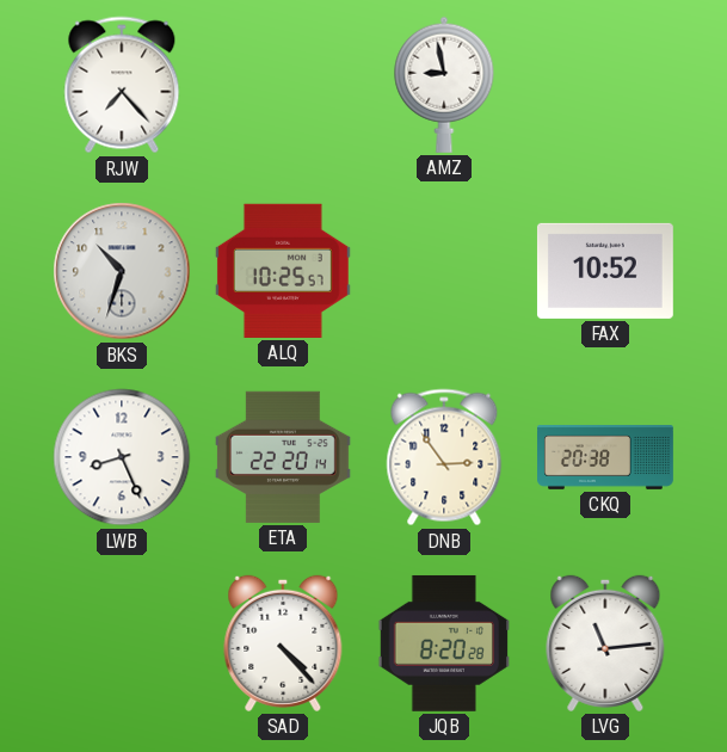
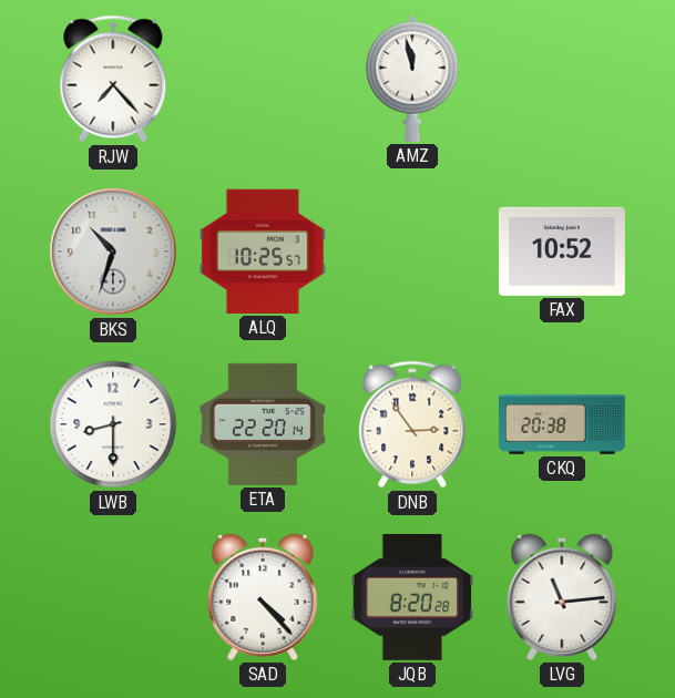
AMZ: 8:58 -> 11:58 (412, 79)
LWB: 8:26 -> 8:30 (113, 424)
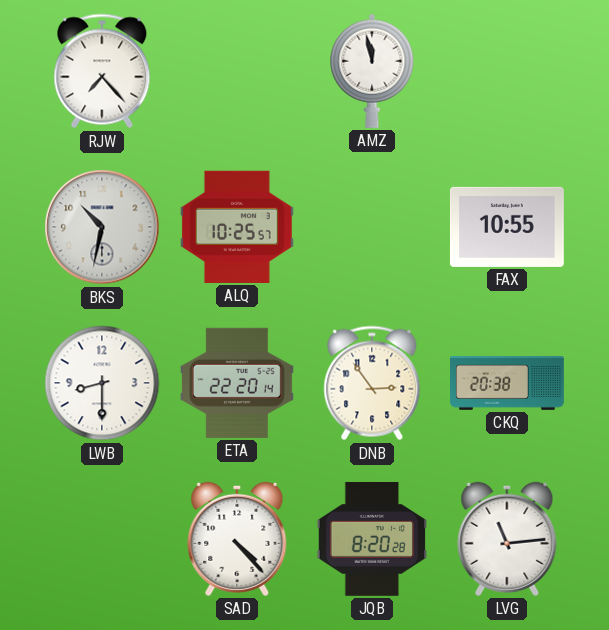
BKS: 10:33 -> 10:32 (102, 227)
FAX: 10:52 -> 10:55 (507, 227)
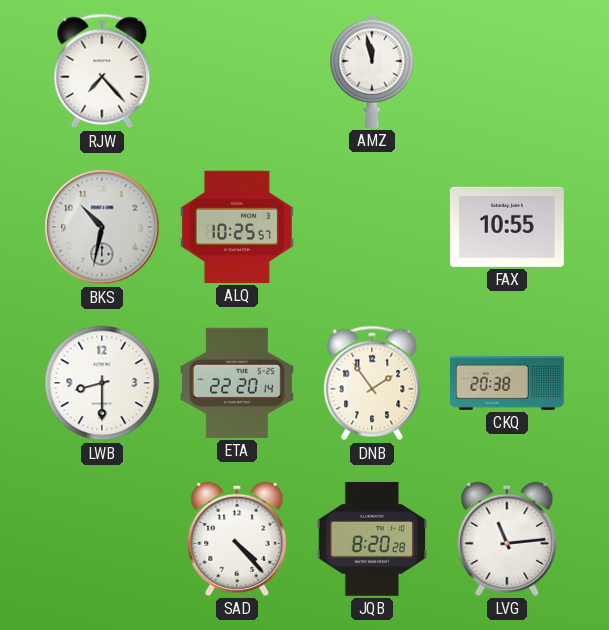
DNB: 2:54 -> 1:54 (372, 383)
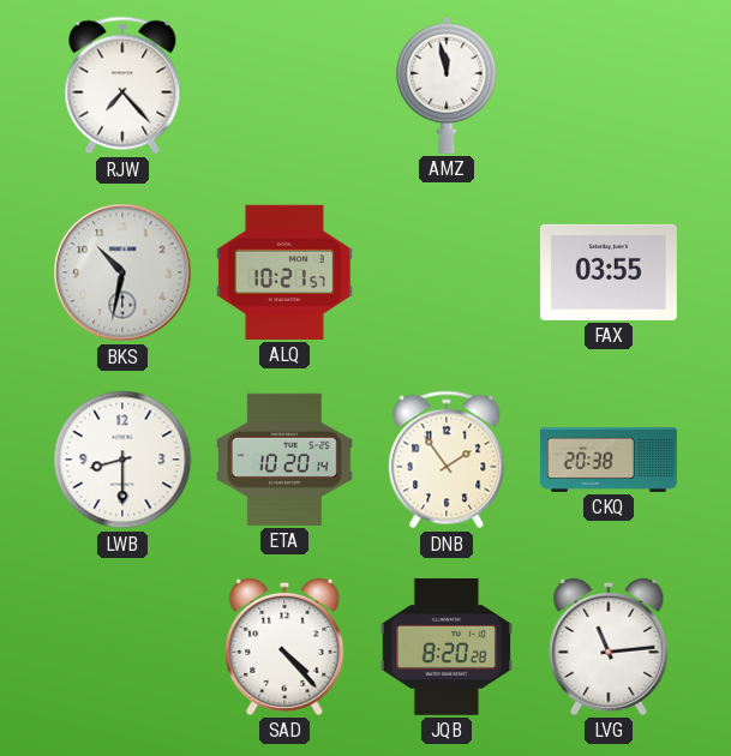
ALQ: 10:25 -> 10:21 (284, 272)
FAX: 10:55 -> 03:55 (609, 272)
ETA: 22:20 -> 10:20 (284, 460)
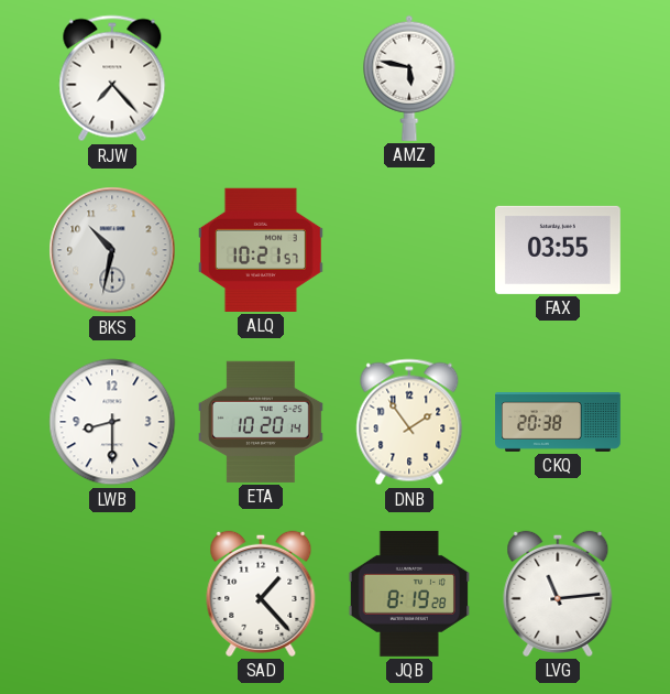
AMZ: 11:58 -> 5:47 (409, 78)
SAD: 4:23 -> 1:23 (261, 594)
JQB: 8:20 -> 8:19 (408, 594)
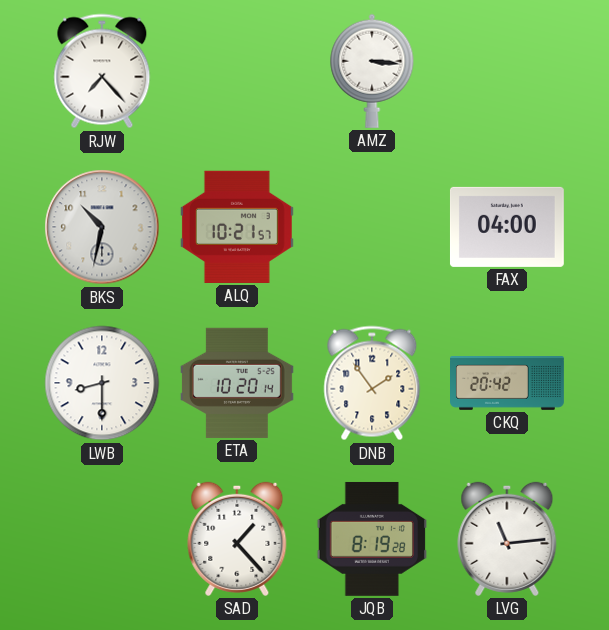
AMZ: 5:47 -> 3:16 (372, 71)
FAX: 03:55 -> 04:00 (507, 227)
CKQ: 20:38 -> 20:42 (508, 384)
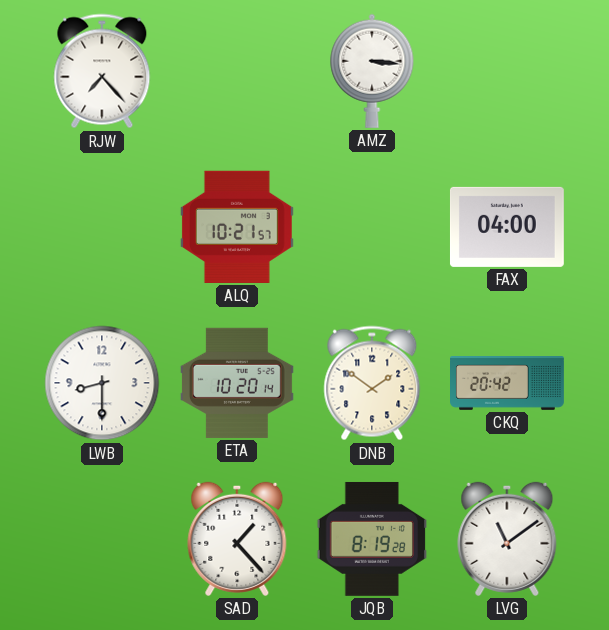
BKS: 10:32 -> none (102, 227)
DNB: 1:54 -> 1:51 (372, 383)
LVG: 11:14 -> 11:09 (507, 539)
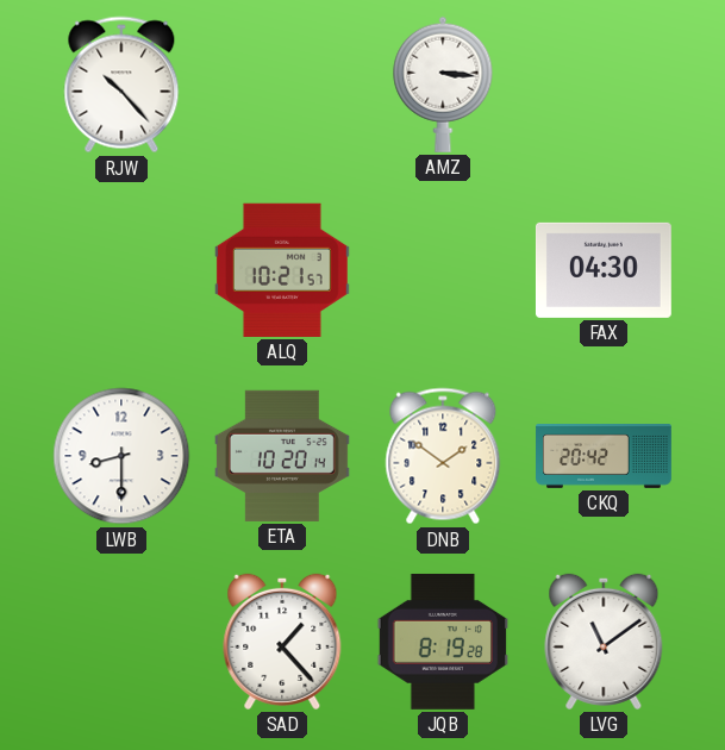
RJW: 7:23 -> 10:23 (121, 85)
FAX: 04:00 -> 04:30 (604, 270)
